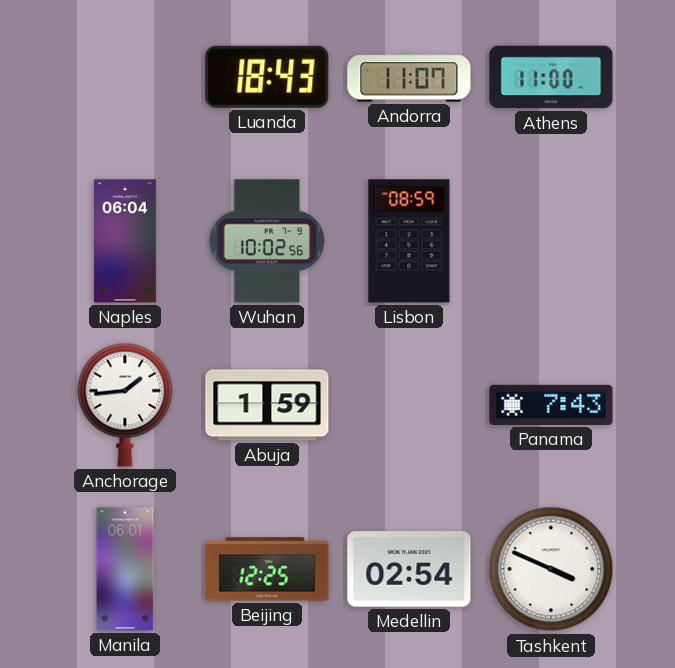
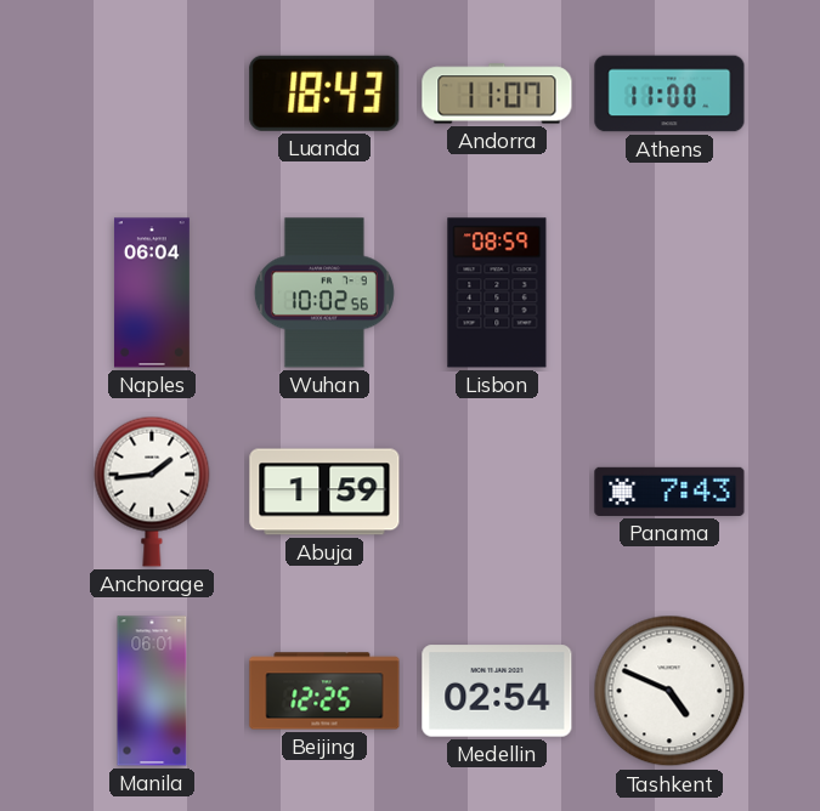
Tashkent: 3:49 -> 4:49 (669, 691)
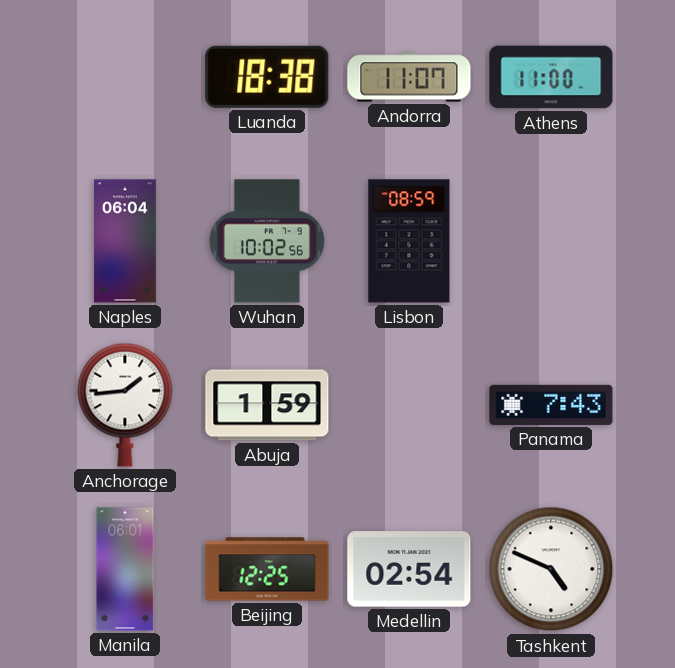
Luanda: 18:43 -> 18:38 (267, 77)
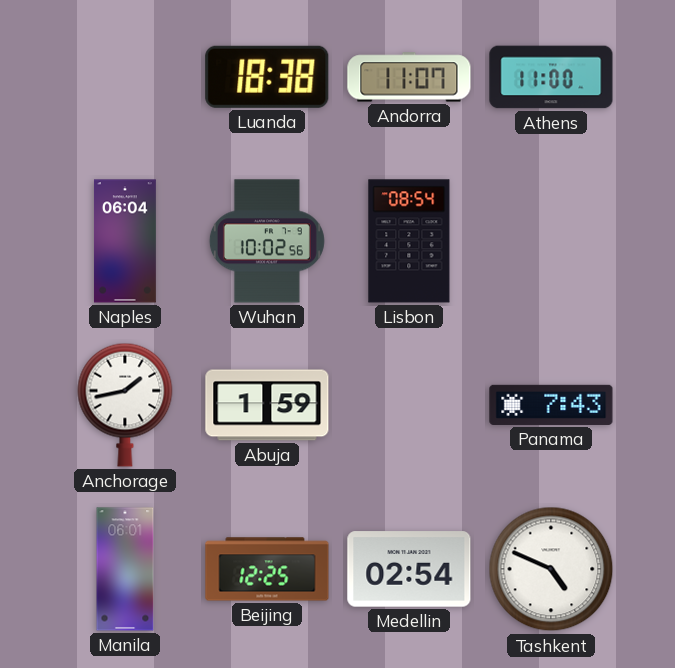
Lisbon: 08:59 -> 08:54 (409, 241)
Anchorage: 1:44 -> 1:43 (125, 405)
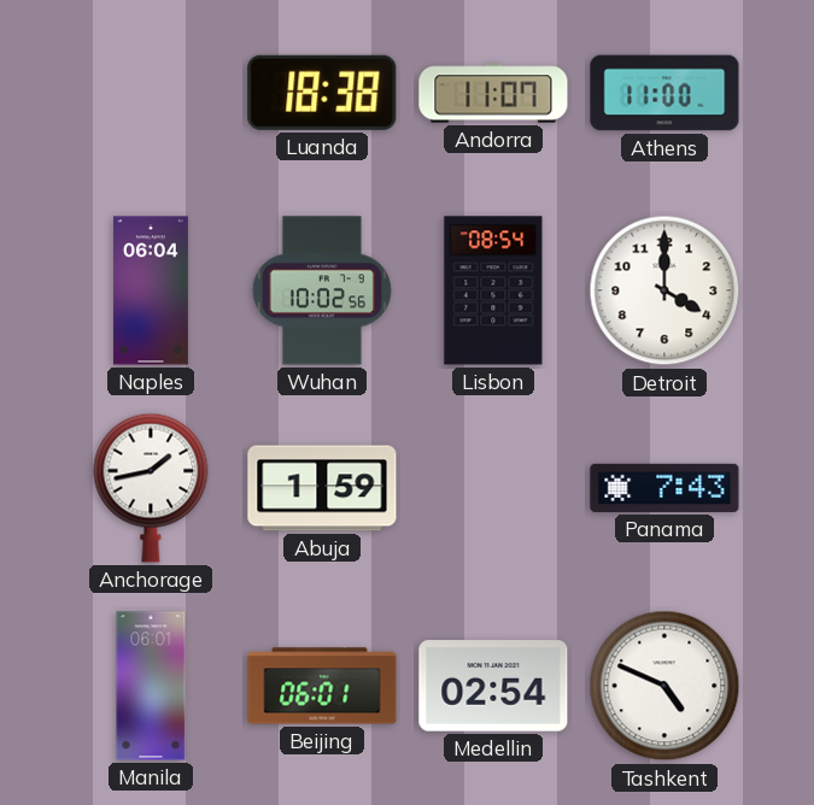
Detroit: none -> 4:00 (664, 290)
Beijing: 12:25 -> 06:01 (322, 686)
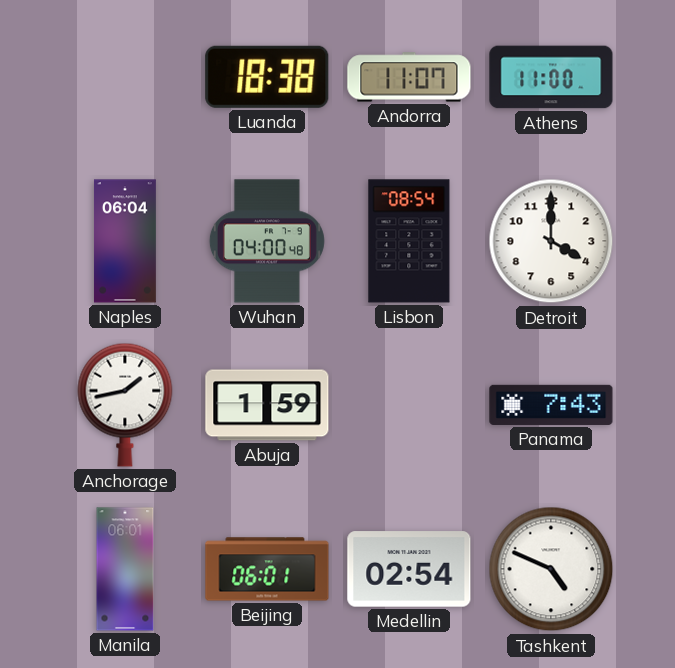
Wuhan: 10:02 -> 04:00 (267, 241)
